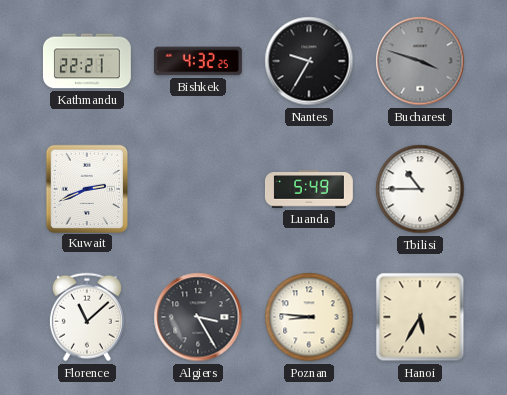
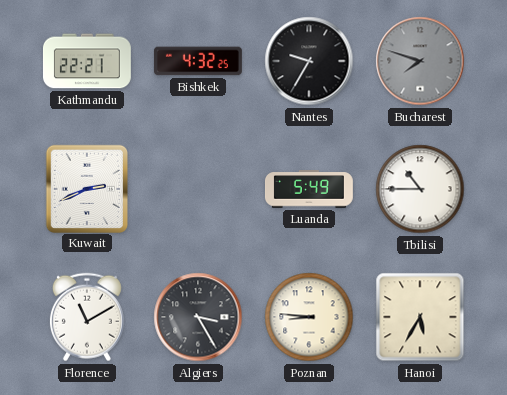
Bucharest: 3:48 -> 7:48 (420, 61)
Florence: 11:08 -> 11:10 (87, 317)
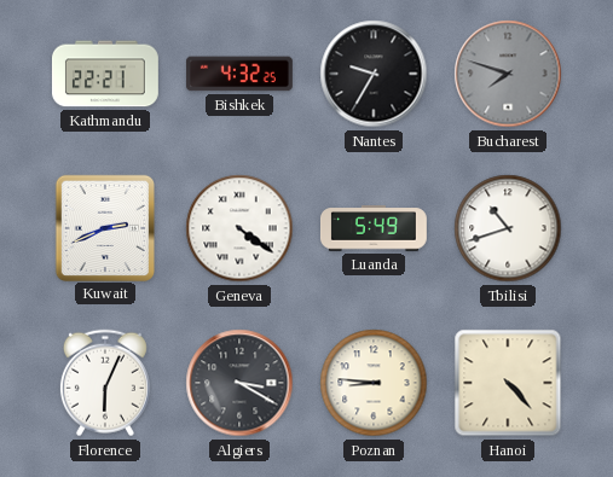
Geneva: none -> 4:21 (239, 228)
Tbilisi: 10:45 -> 10:42 (508, 228)
Florence: 11:10 -> 6:04 (105, 383)
Algiers: 3:25 -> 3:20 (239, 383)
Hanoi: 5:35 -> 4:23 (508, 383)
